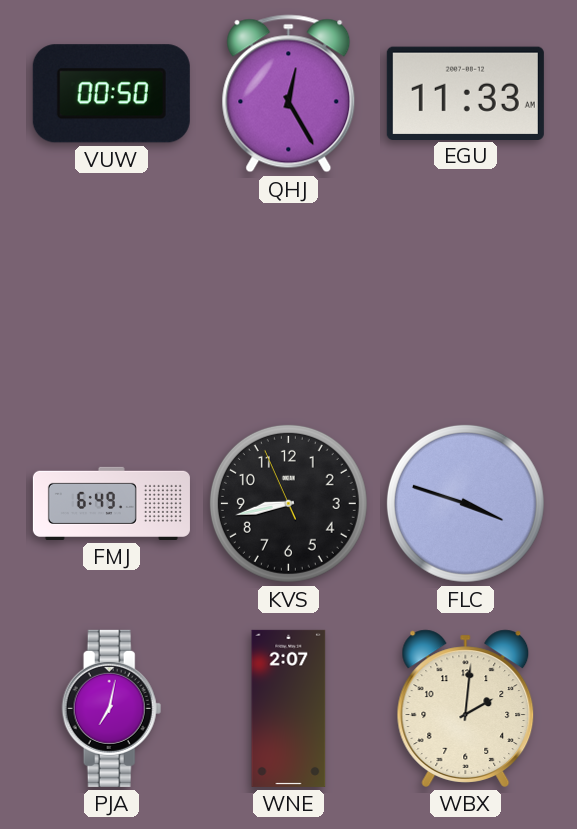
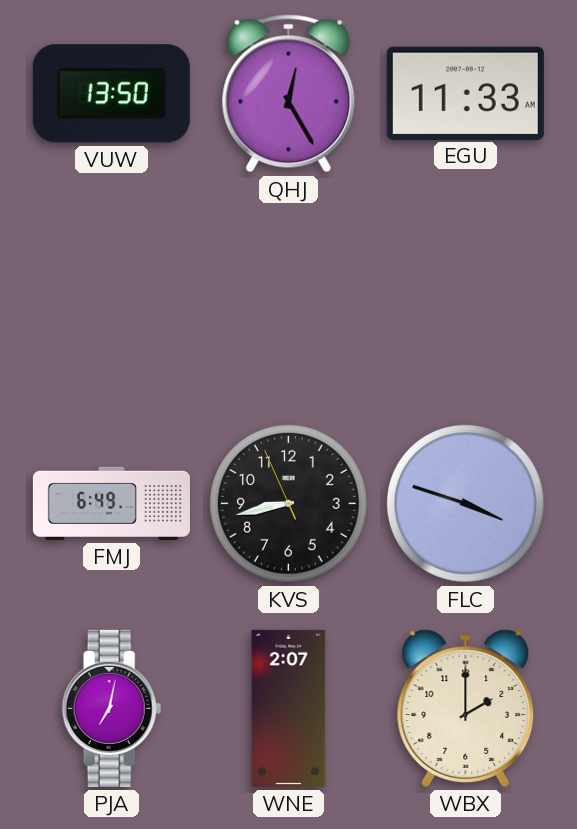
VUW: 00:50 -> 13:50 (111, 94)
WBX: 2:01 -> 2:00 (466, 708)
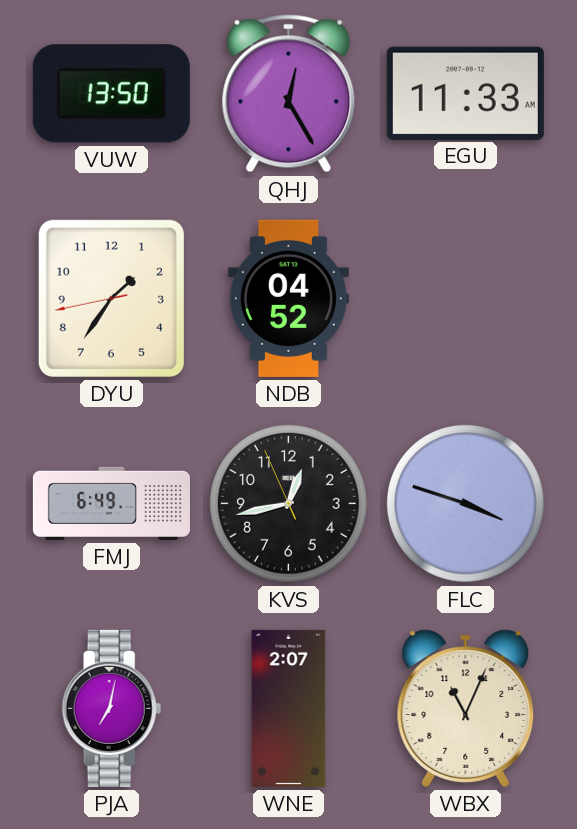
DYU: none -> 1:35 (111, 298)
NDB: none -> 04:52 (288, 298)
KVS: 8:42 -> 12:42 (288, 503)
WBX: 2:00 -> 11:04 (466, 708)
